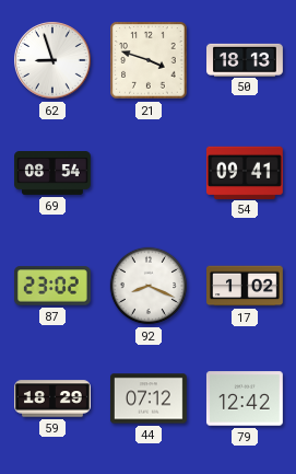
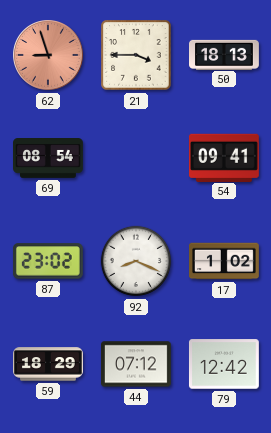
62 dial: white -> salmon (48, 55)
21: 3:48 -> 3:45 (136, 55)
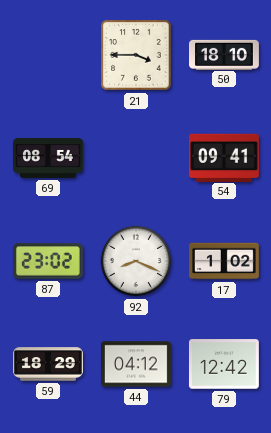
62: 8:57 -> none (48, 55)
50: 18:13 -> 18:10 (225, 54)
44: 07:12 -> 04:12 (136, 364)
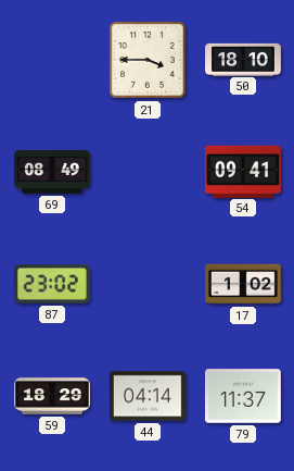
69: 08:54 -> 08:49 (53, 173)
92: 8:19 -> none (136, 261)
44: 04:12 -> 04:14 (148, 396)
79: 12:42 -> 11:37 (243, 396)
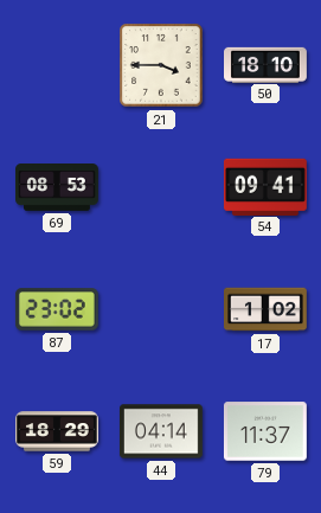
69: 08:49 -> 08:53 (58, 188)
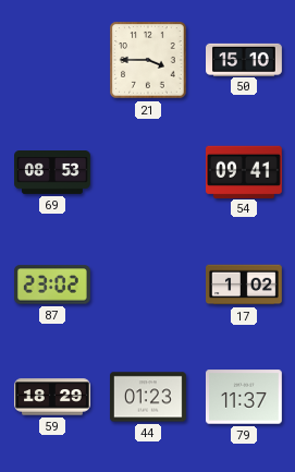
50: 18:10 -> 15:10 (245, 59)
44: 04:14 -> 01:23 (148, 397)
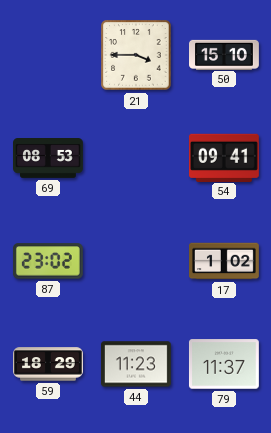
44: 01:23 -> 11:23 (136, 364)
